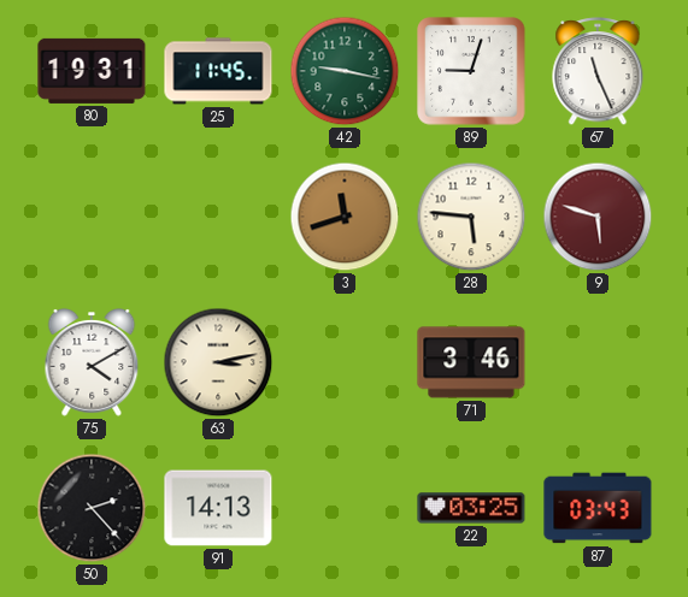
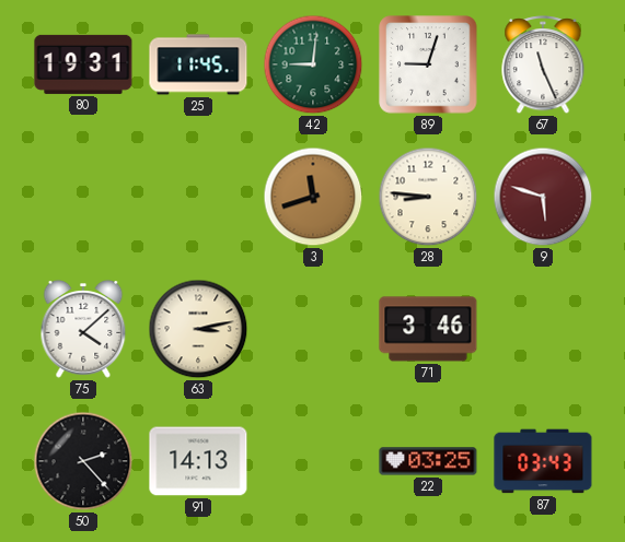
42: 9:17 -> 9:01 (313, 64)
28: 5:46 -> 8:46 (428, 197)
75: 4:10 -> 4:08 (83, 330)
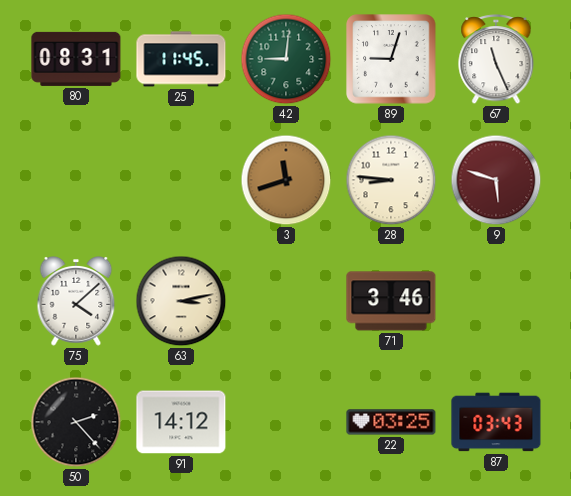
80: 19:31 -> 08:31 (76, 59)
91: 14:13 -> 14:12 (181, 422)
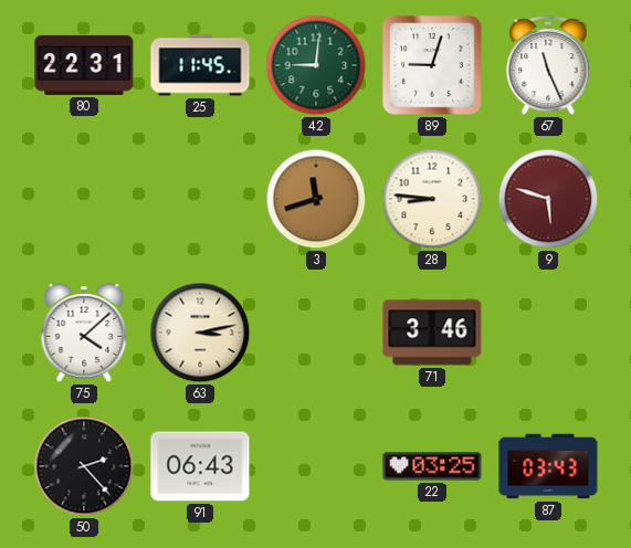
80: 08:31 -> 22:31 (84, 65)
91: 14:12 -> 06:43 (200, 466)
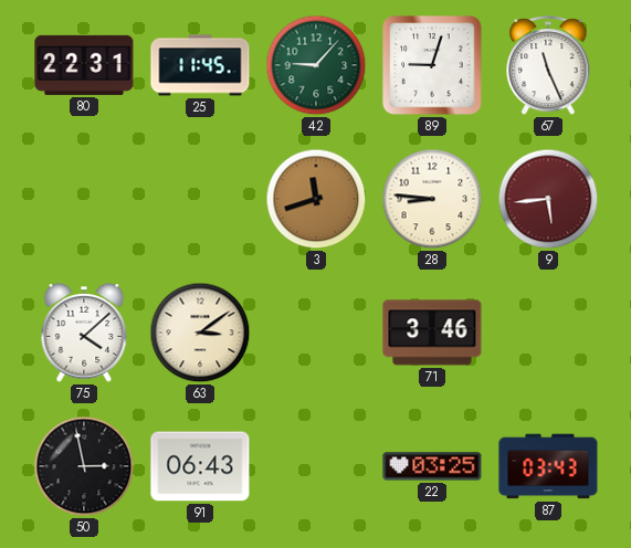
42: 9:01 -> 9:07 (316, 65)
9: 5:48 -> 5:44 (548, 199)
63: 3:13 -> 3:09 (200, 333)
50: 2:23 -> 2:58 (84, 466)
